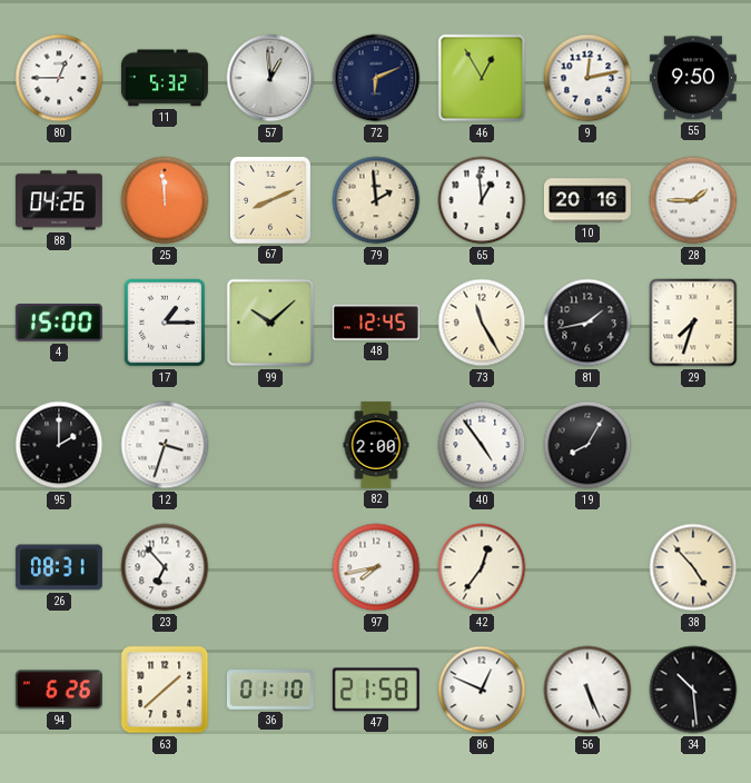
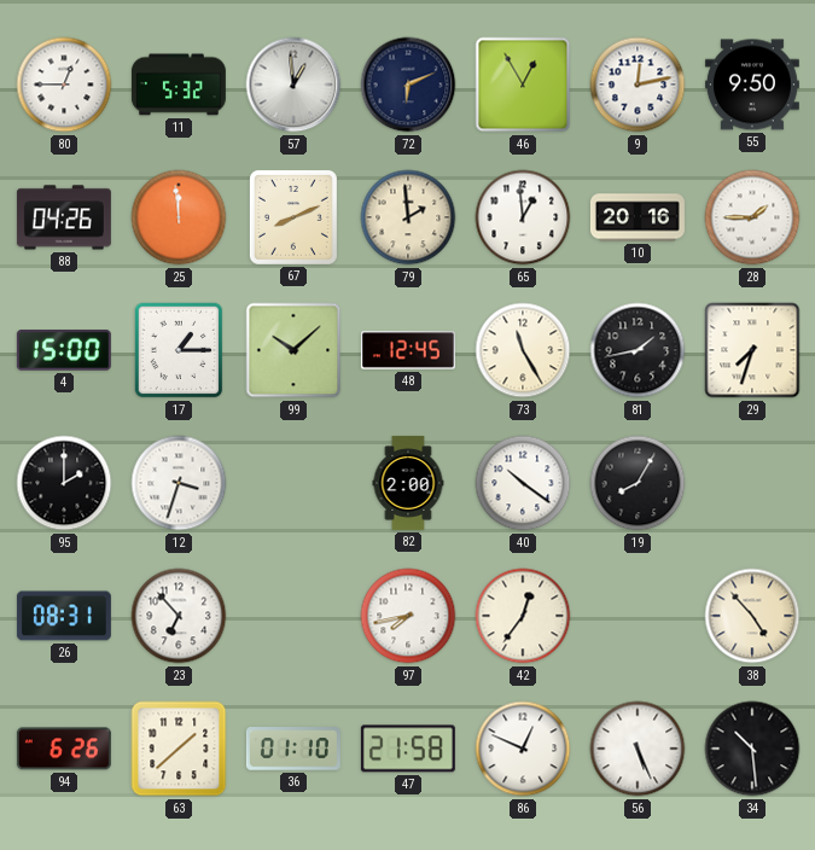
40: 4:54 -> 10:21 (523, 483)
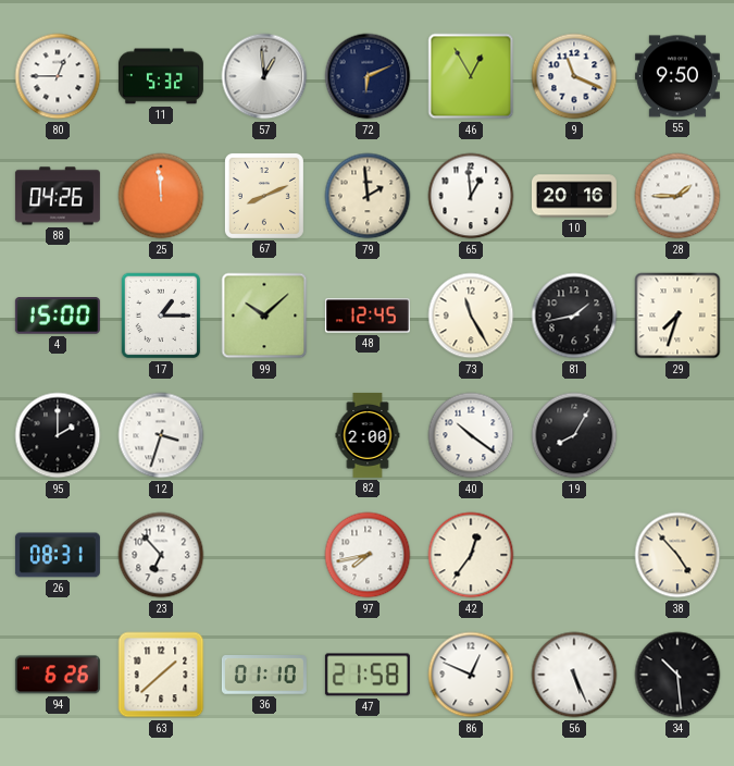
9: 12:13 -> 11:19 (574, 76)
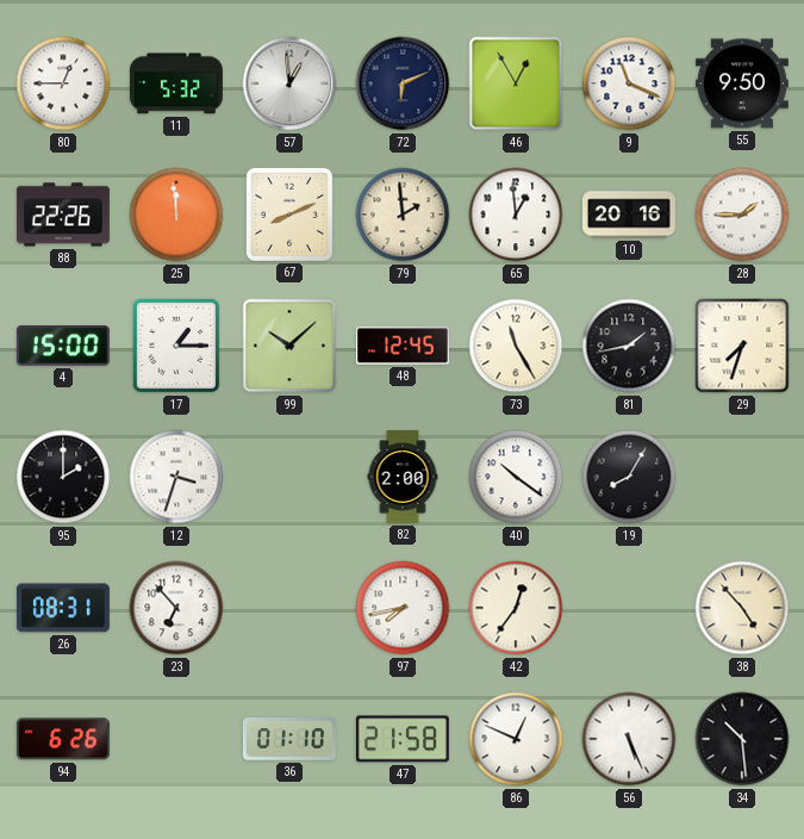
88: 04:26 -> 22:26 (63, 215)
63: 1:38 -> none (161, 675)
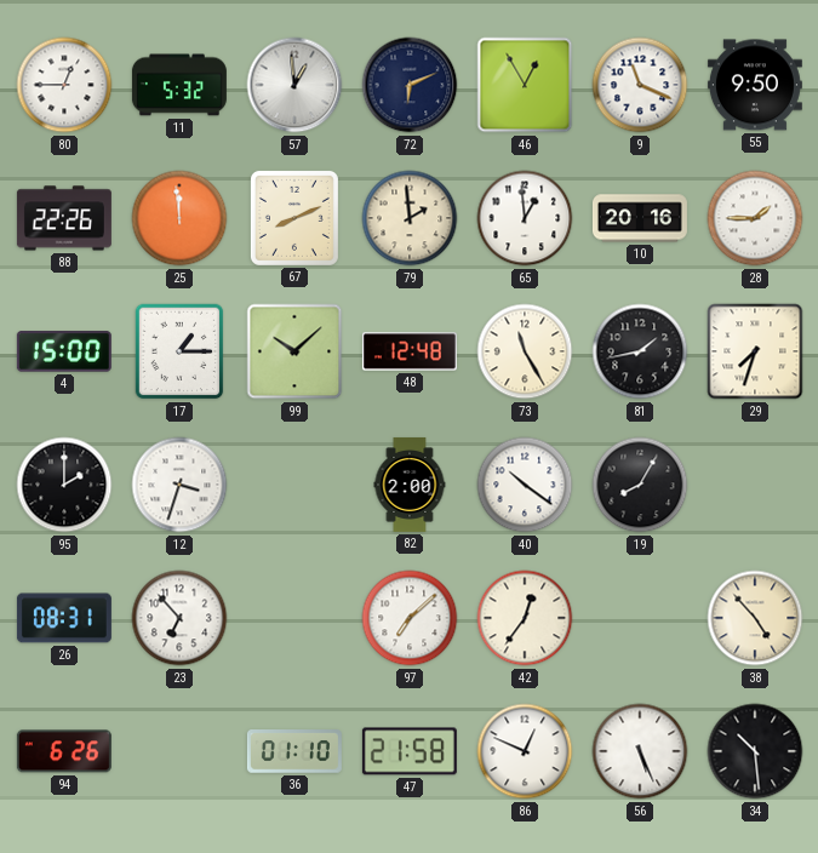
48: 12:45 -> 12:48 (410, 351)
97: 7:43 -> 7:08 (410, 618)
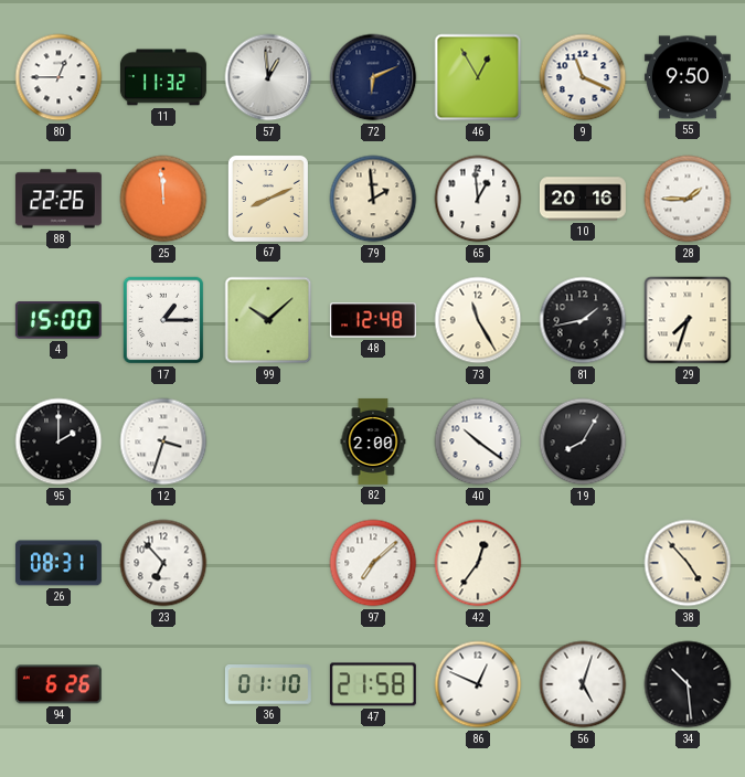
11: 5:32 -> 11:32 (163, 77)
56: 5:26 -> 5:03 (583, 684)
